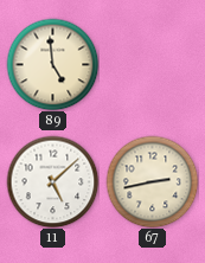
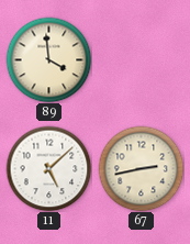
89: 4:59 -> 3:59 (48, 59)
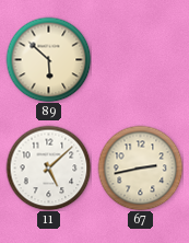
89: 3:59 -> 5:52 (48, 59)
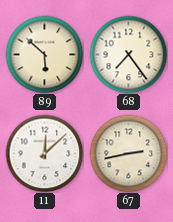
68: none -> 7:24 (128, 54)
11: 5:08 -> 12:08 (44, 153)
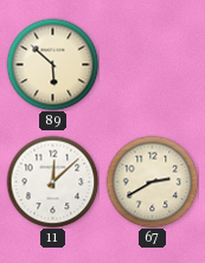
68: 7:24 -> none (128, 54)
67: 2:43 -> 2:40 (152, 181)
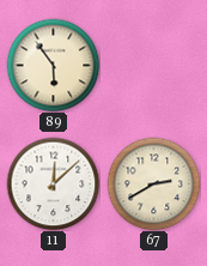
89: 5:52 -> 5:54 (53, 65)
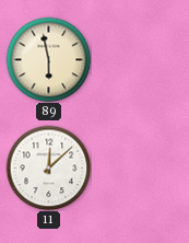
89: 5:54 -> 5:58 (48, 59)
67: 2:40 -> none (153, 183)
